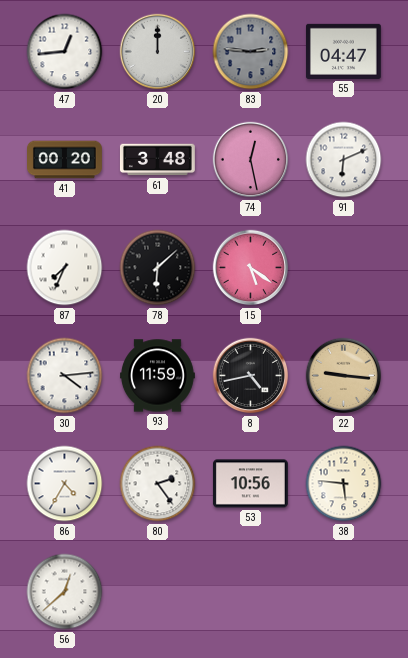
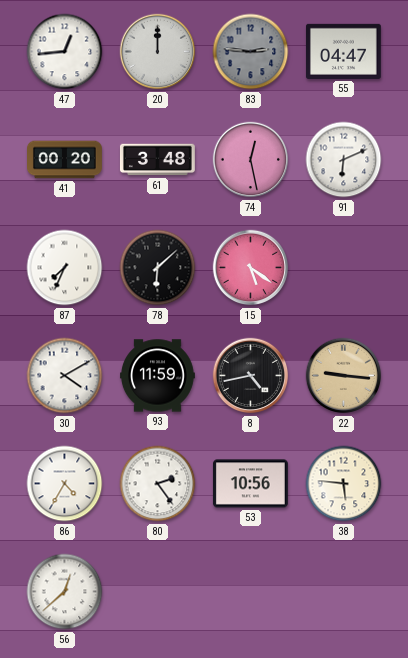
30: 4:14 -> 4:10 (65, 376)
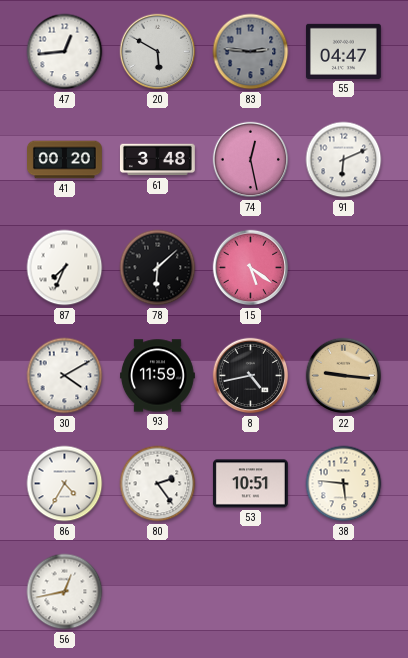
20: 12:00 -> 5:50 (158, 52)
53: 10:56 -> 10:51 (250, 484)
56: 12:38 -> 12:43 (65, 592)
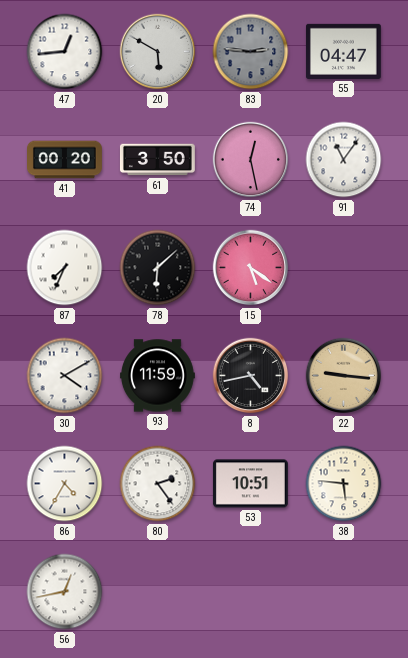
61: 3:48 -> 3:50 (157, 160)
91: 6:11 -> 11:06 (344, 160)
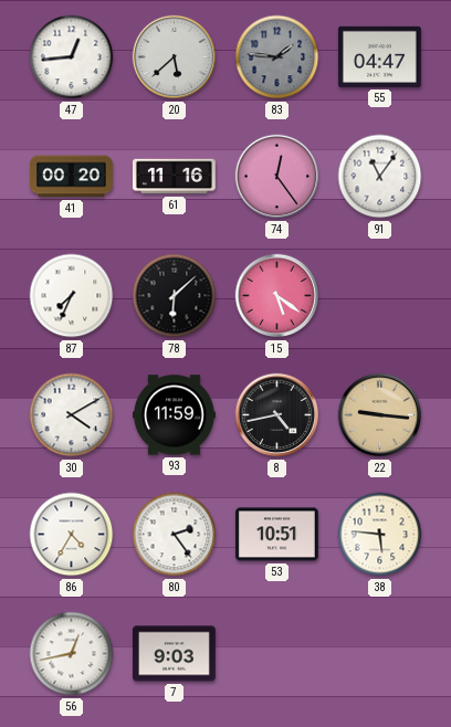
20: 5:50 -> 5:38 (175, 57)
83: 2:46 -> 1:46 (277, 57)
61: 3:50 -> 11:16 (174, 177)
74: 12:28 -> 12:24 (277, 177)
7: none -> 9:03 (174, 654)
